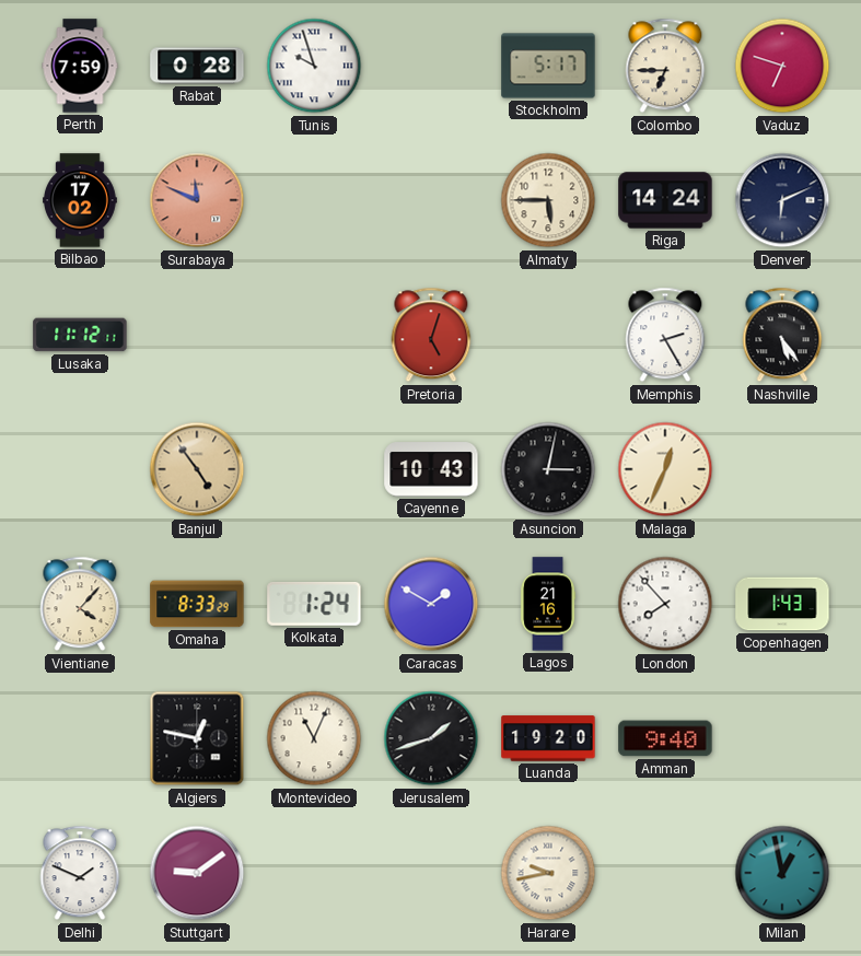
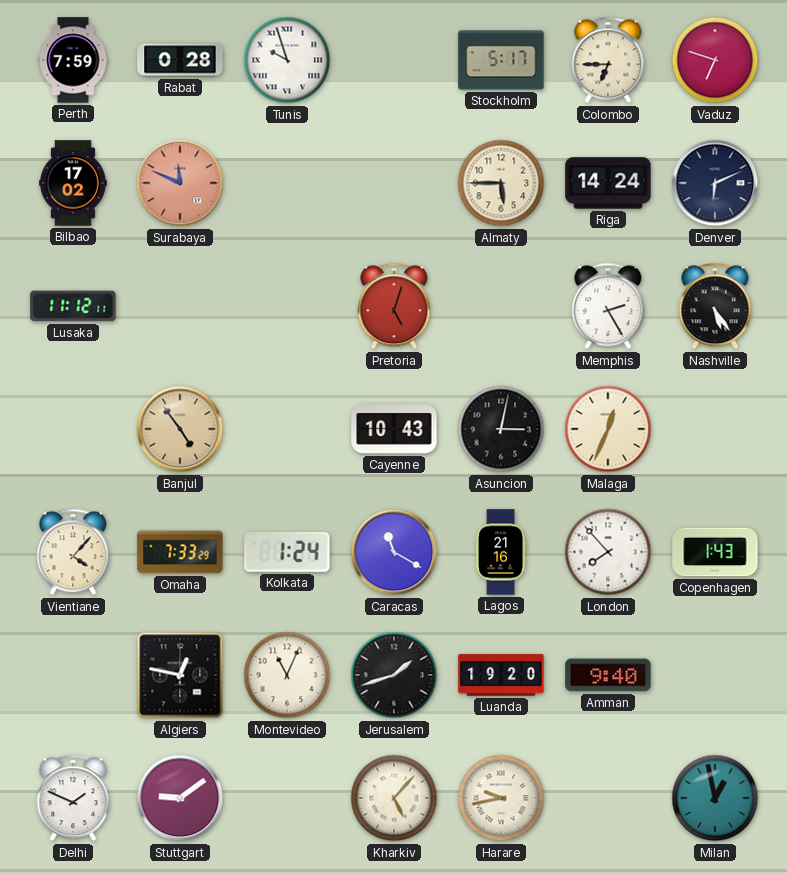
Omaha: 8:33 -> 7:33 (180, 552)
Caracas: 1:50 -> 11:20 (394, 552)
Kharkiv: none -> 5:07 (394, 798)
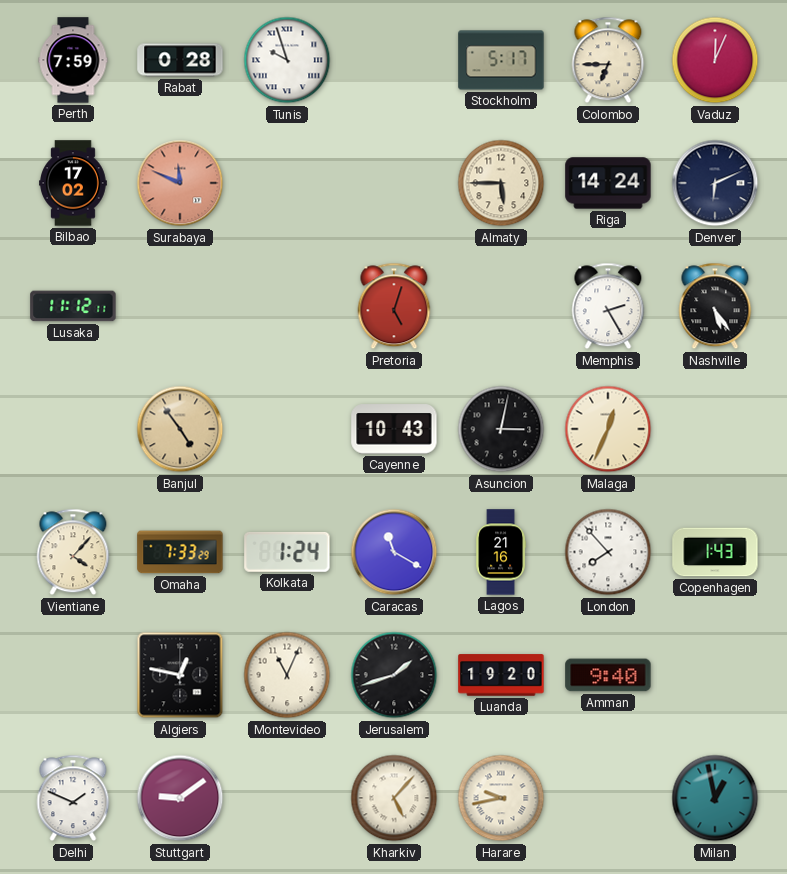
Vaduz: 6:48 -> 12:04 (715, 60)
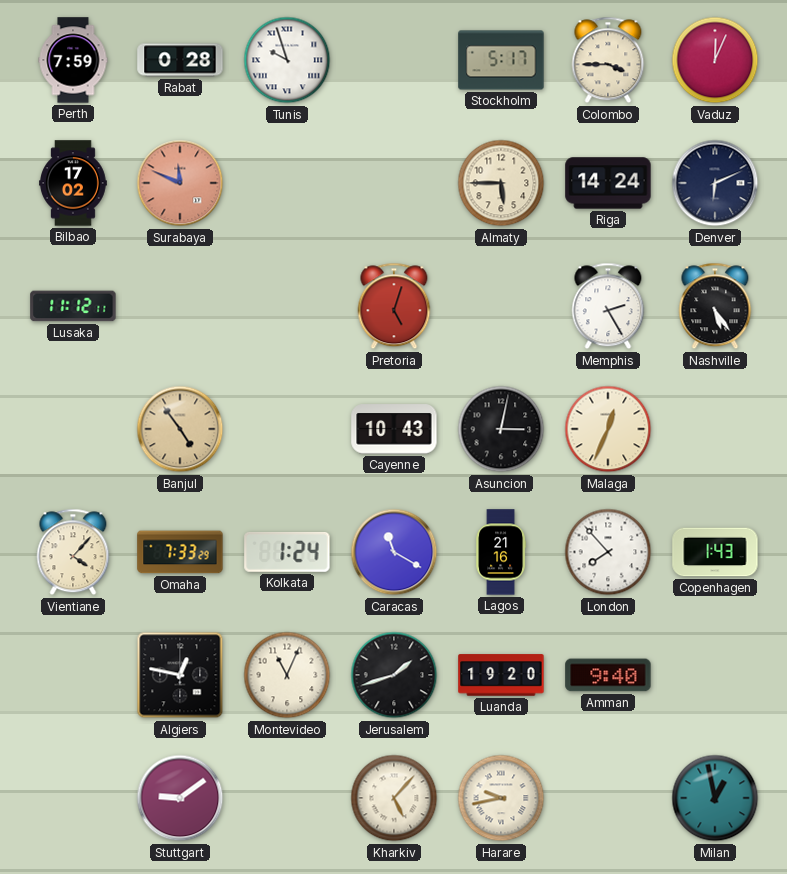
Colombo: 6:45 -> 3:45 (608, 60)
Delhi: 1:49 -> none (73, 798)
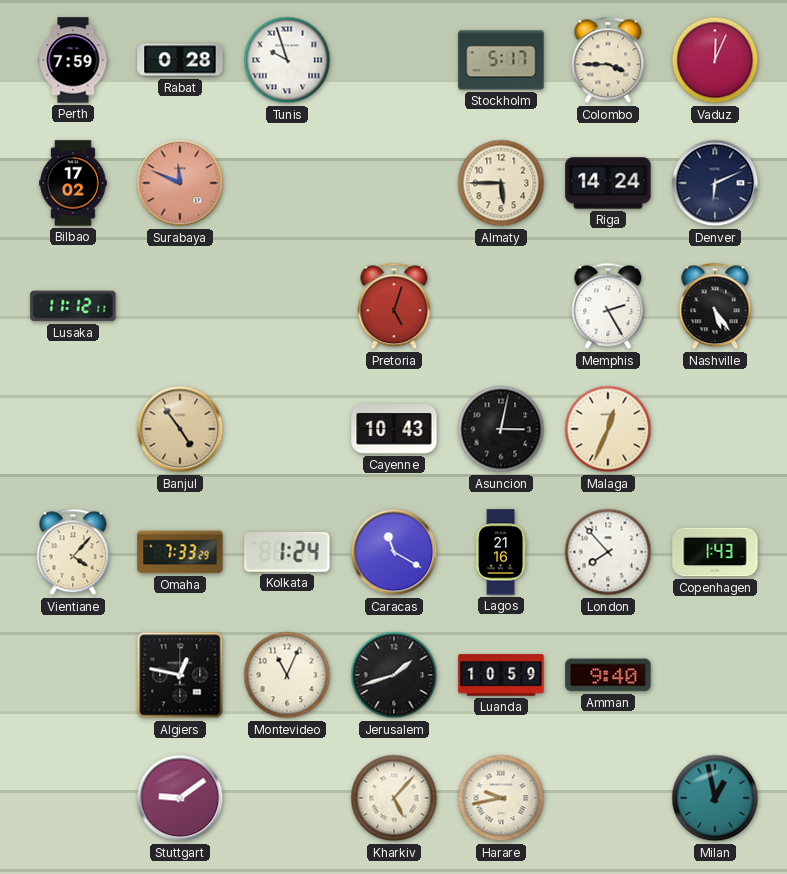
Luanda: 19:20 -> 10:59 (501, 675)
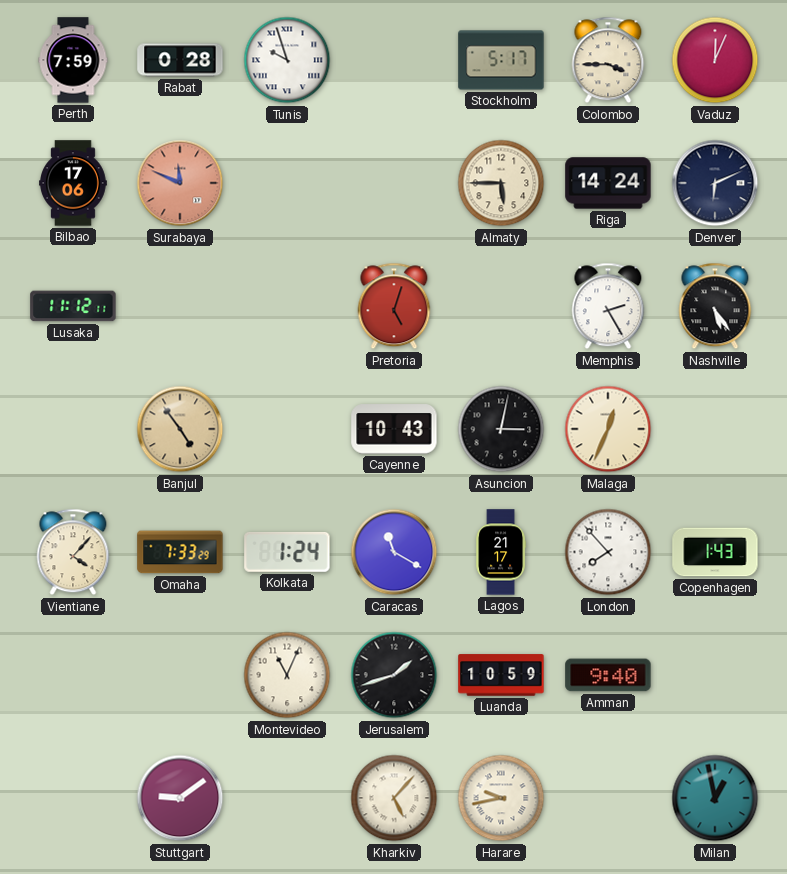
Bilbao: 17:02 -> 17:06 (74, 183)
Lagos: 21:16 -> 21:17 (501, 552)
Algiers: 12:47 -> none (180, 675)
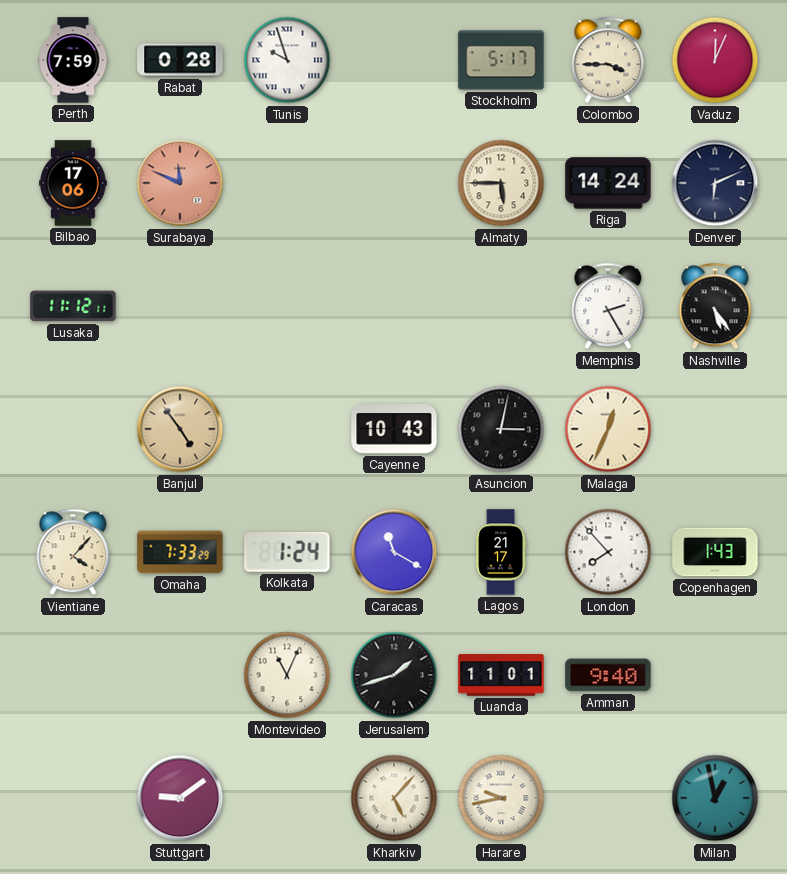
Pretoria: 5:03 -> none (394, 306)
Luanda: 10:59 -> 11:01 (501, 675)
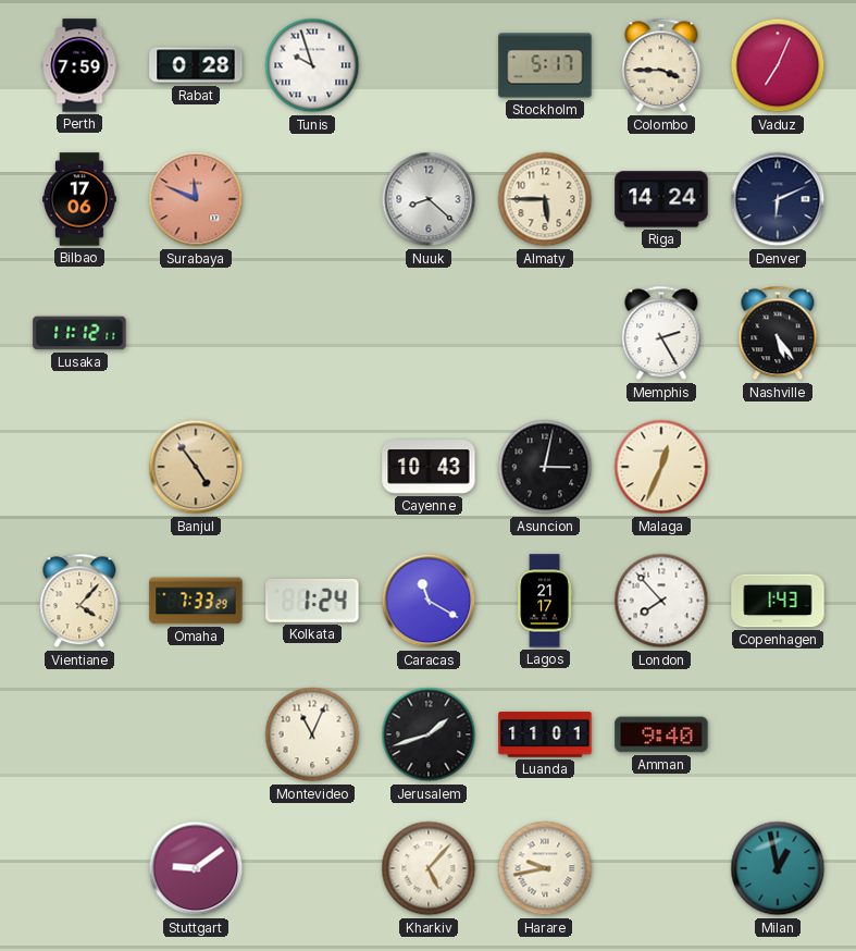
Vaduz: 12:04 -> 7:04 (778, 65)
Nuuk: none -> 8:22 (429, 199)
